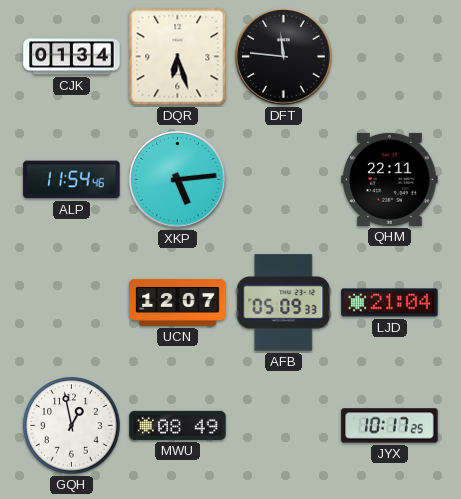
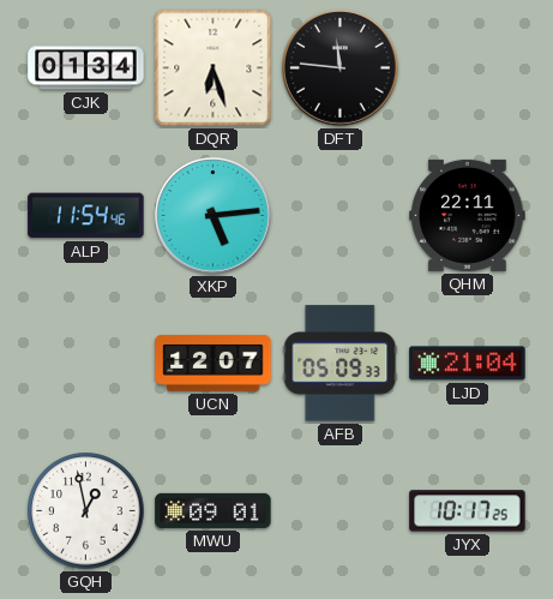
MWU: 08:49 -> 09:01 (214, 510)
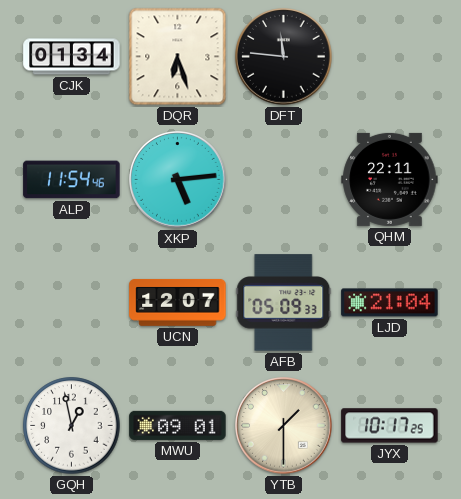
YTB: none -> 1:30 (284, 426)
